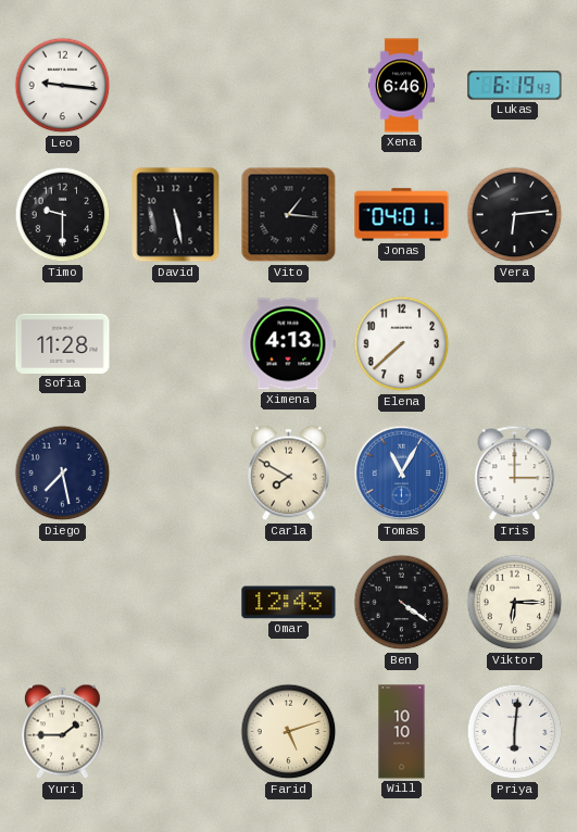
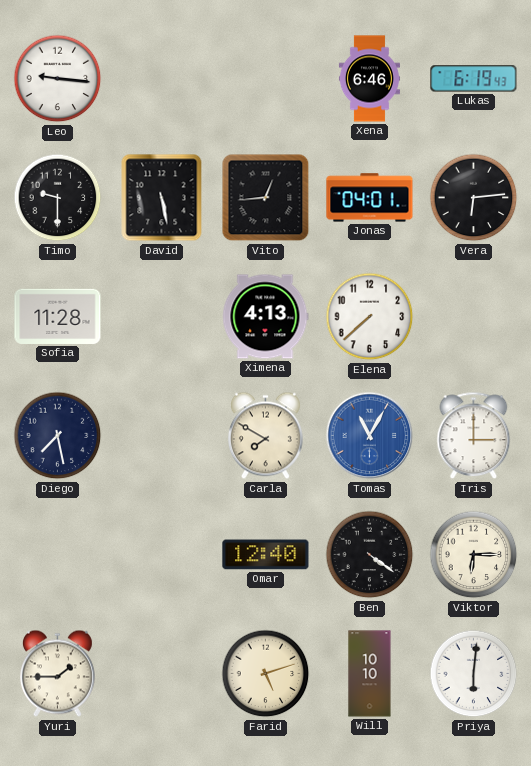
Vito: 1:16 -> 12:44 (266, 198)
Omar: 12:43 -> 12:40 (266, 555)
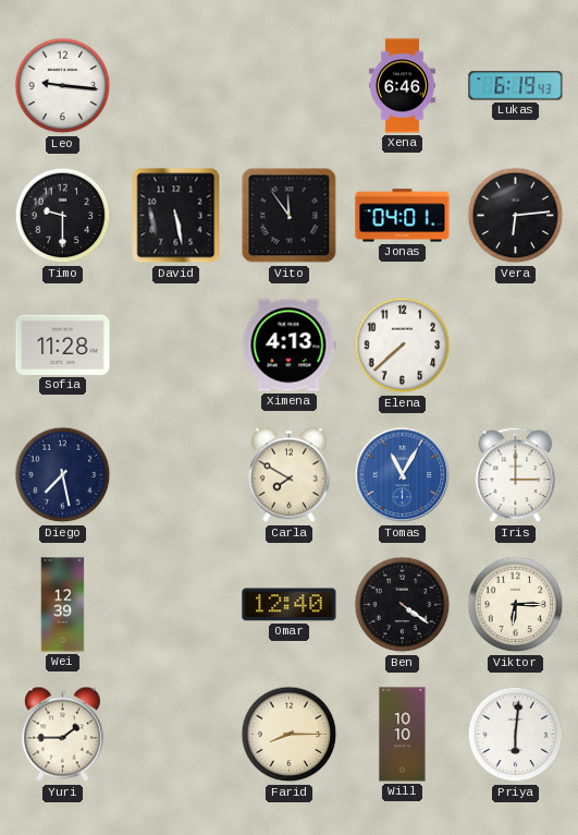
Vito: 12:44 -> 11:54 (290, 216)
Wei: none -> 12:39 (63, 605)
Farid: 5:12 -> 8:15 (290, 735)
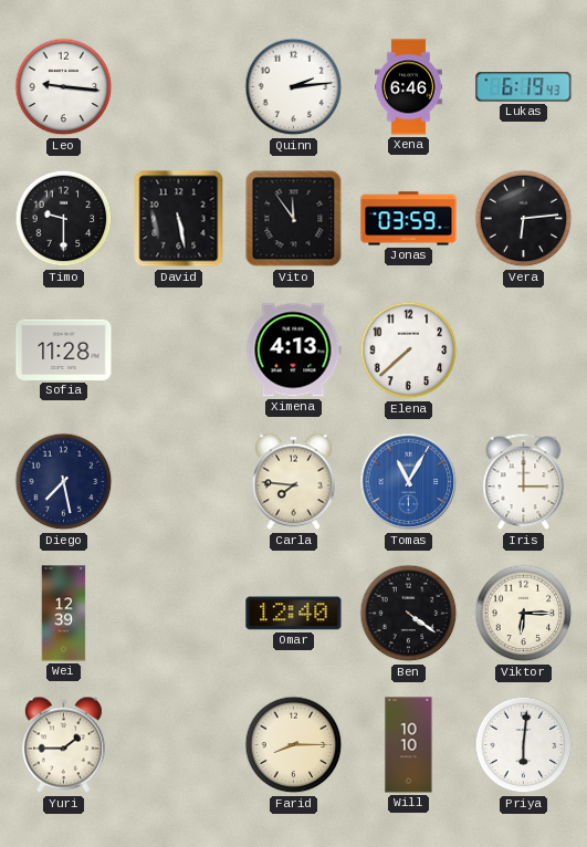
Quinn: none -> 2:14 (294, 87)
Jonas: 04:01 -> 03:59 (409, 219)
Carla: 7:50 -> 7:46 (293, 482)
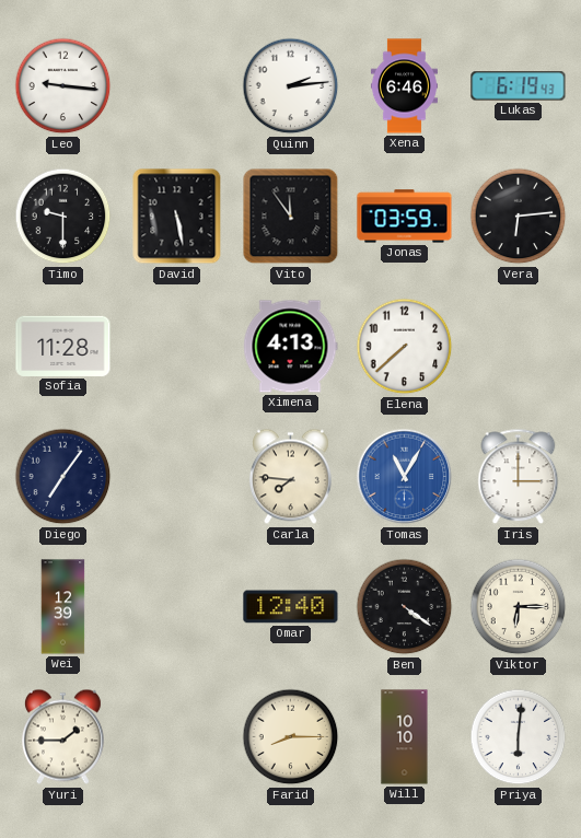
Diego: 7:28 -> 7:06 (63, 477)
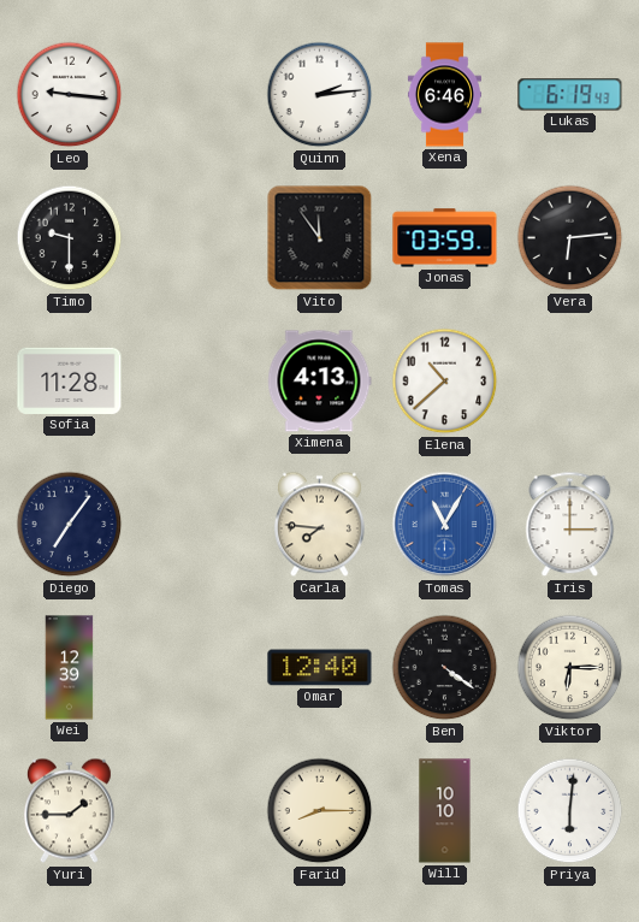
David: 5:28 -> none (177, 217)
Elena: 7:38 -> 10:38 (445, 382)
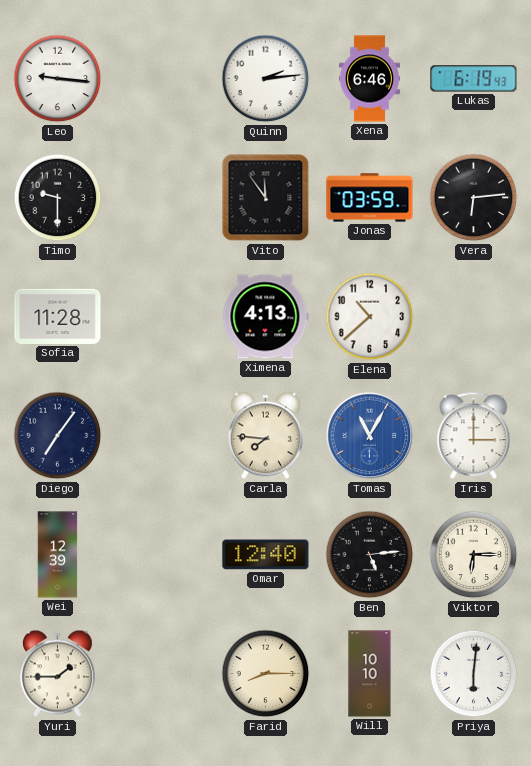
Ben: 4:21 -> 5:14 (370, 555)
